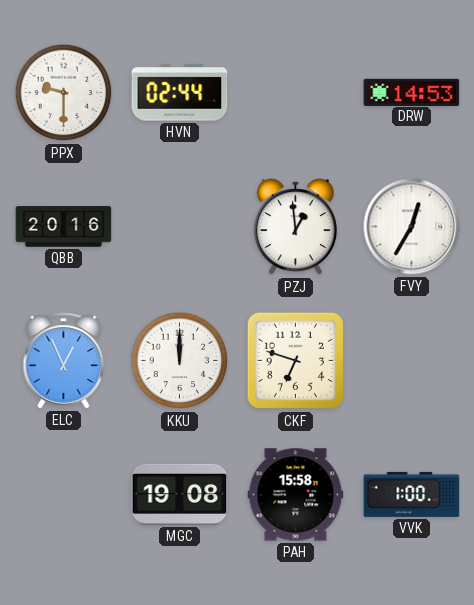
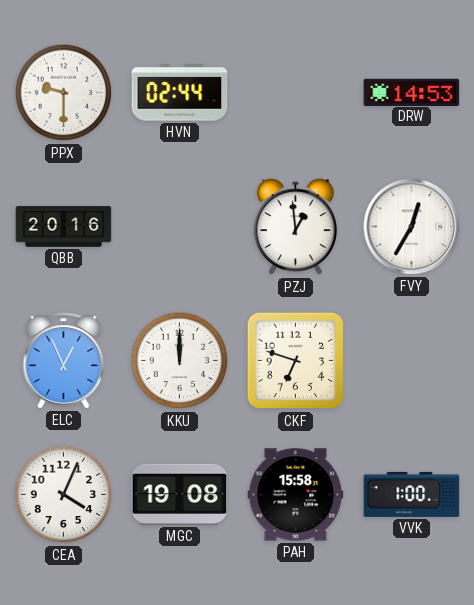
CEA: none -> 4:04 (64, 495)
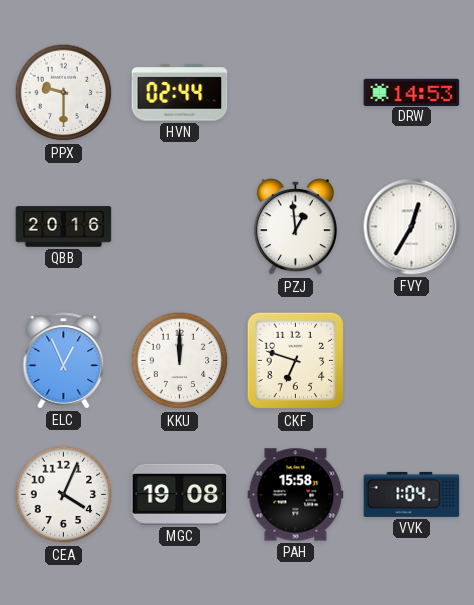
VVK: 1:00 -> 1:04 (412, 494)
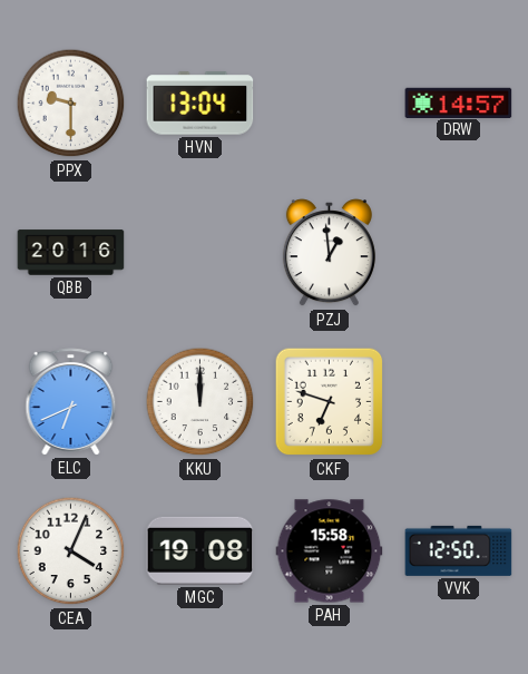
HVN: 02:44 -> 13:04 (201, 104)
DRW: 14:53 -> 14:57 (459, 102)
FVY: 12:35 -> none (412, 227)
ELC: 12:56 -> 6:41 (71, 402)
VVK: 1:04 -> 12:50 (459, 550)
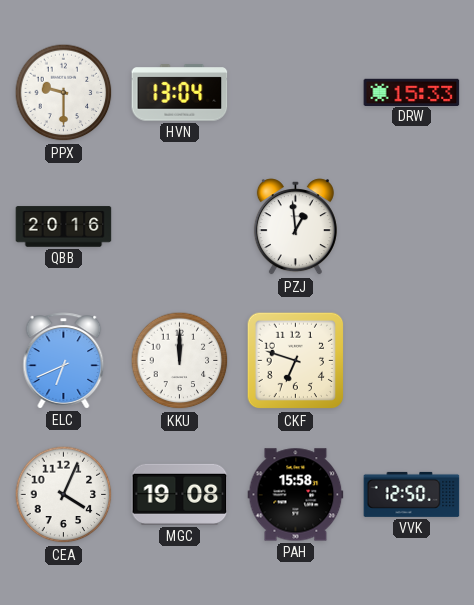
DRW: 14:57 -> 15:33 (412, 92)
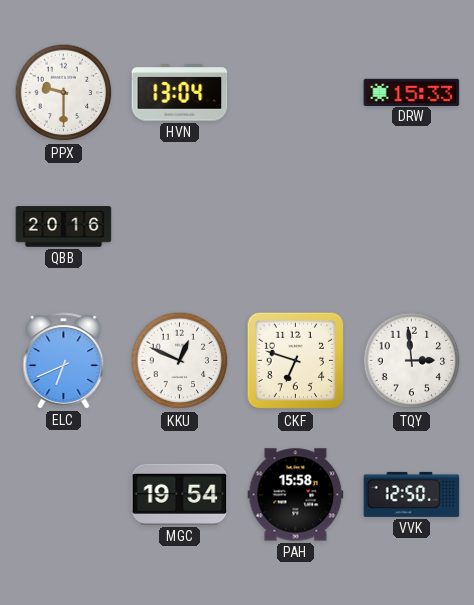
PZJ: 12:59 -> none (295, 227)
KKU: 12:00 -> 12:49 (180, 361)
TQY: none -> 2:59 (412, 361)
CEA: 4:04 -> none (64, 495)
MGC: 19:08 -> 19:54 (180, 494)
